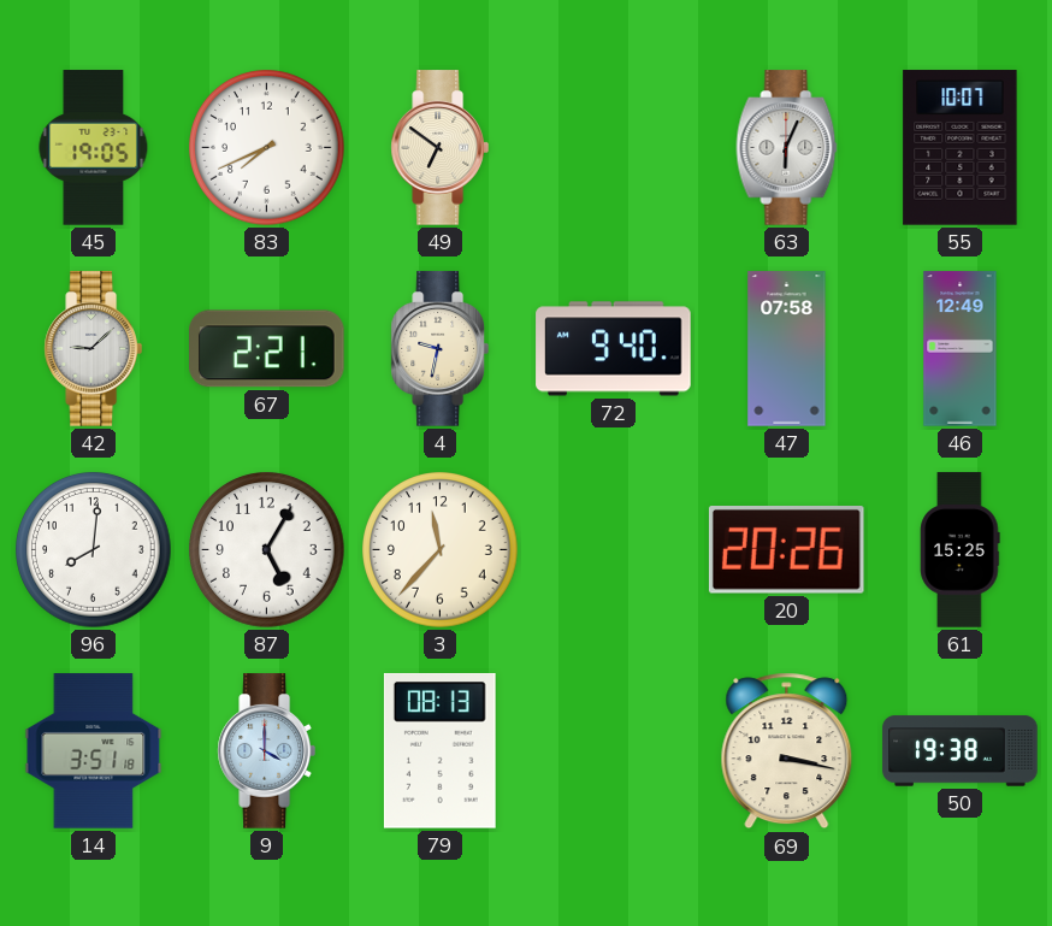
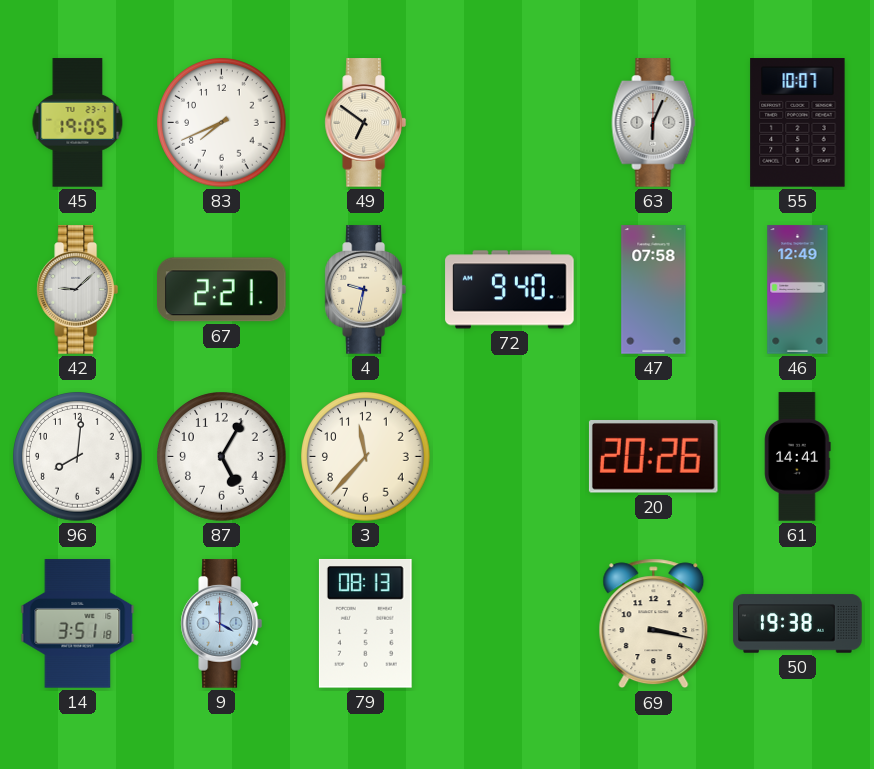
61: 15:25 -> 14:41 (798, 457)
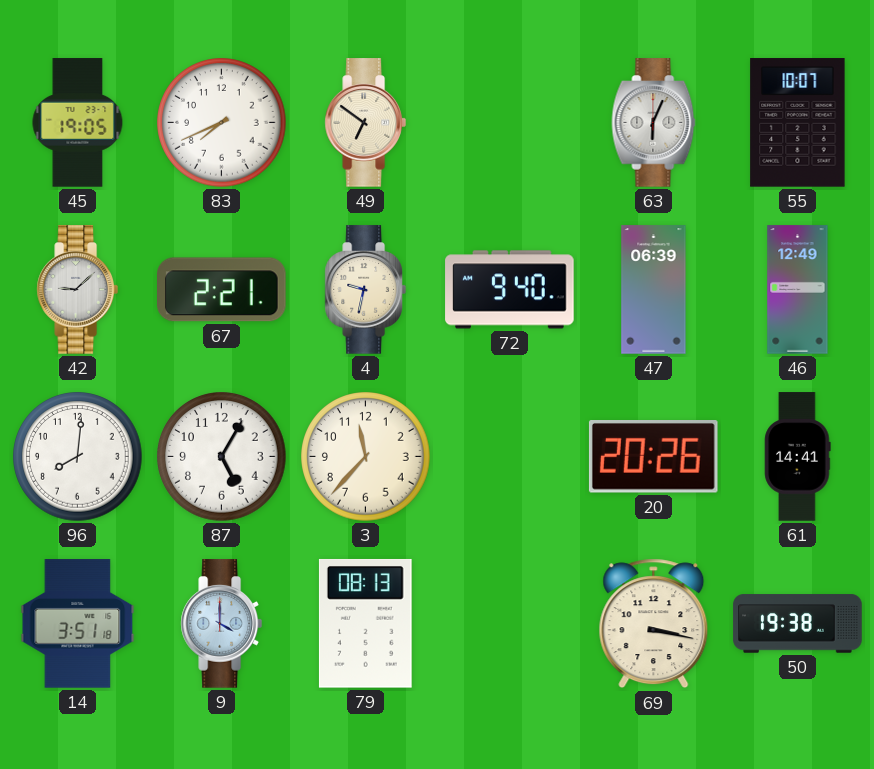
47: 07:58 -> 06:39 (654, 290)
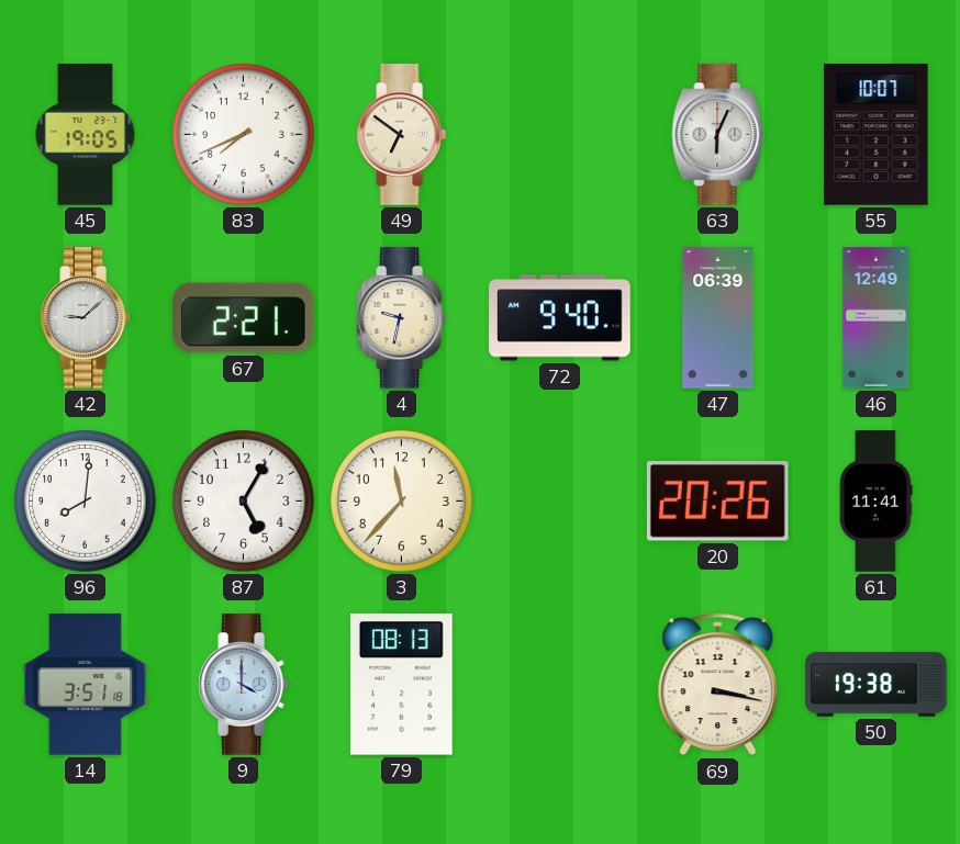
61: 14:41 -> 11:41 (877, 502)
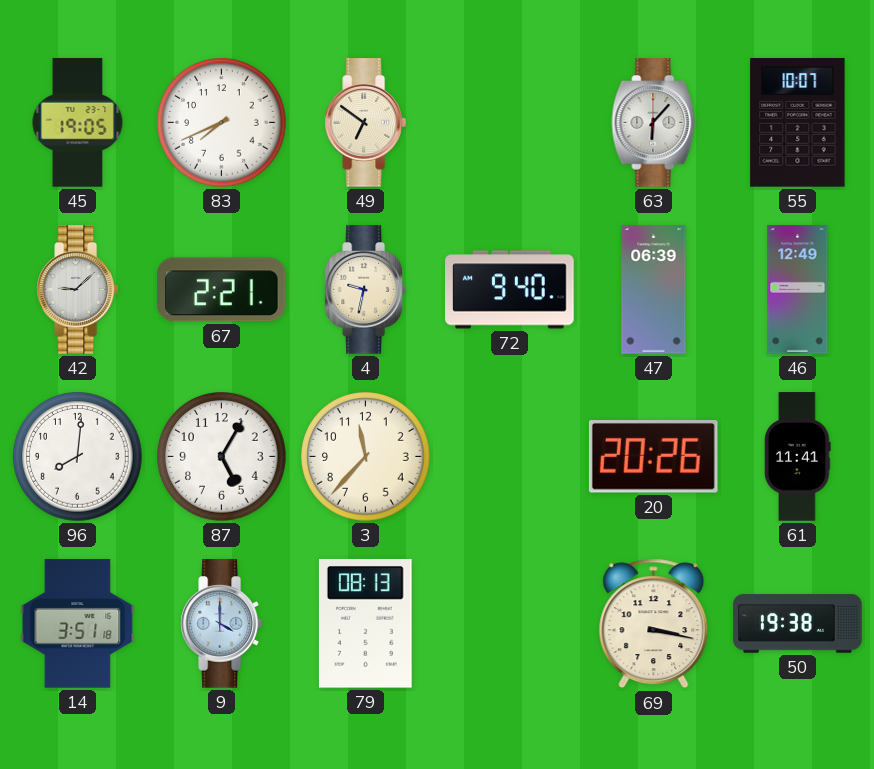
63: 6:04 -> 6:07 (654, 123)
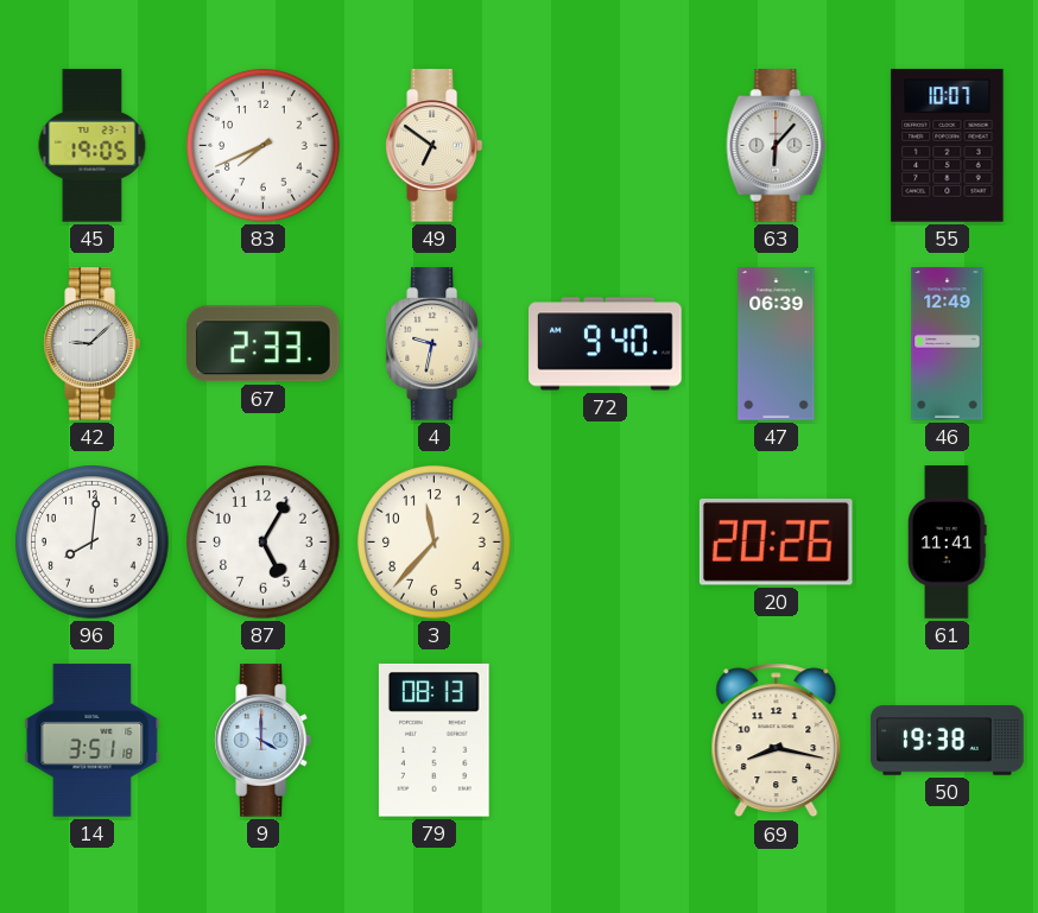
67: 2:21 -> 2:33 (264, 344)
69: 3:17 -> 8:17 (777, 741)
